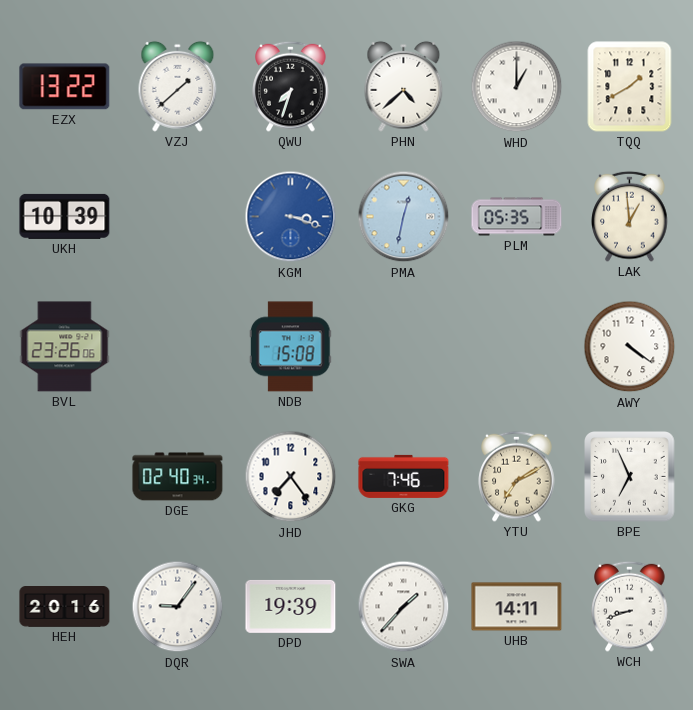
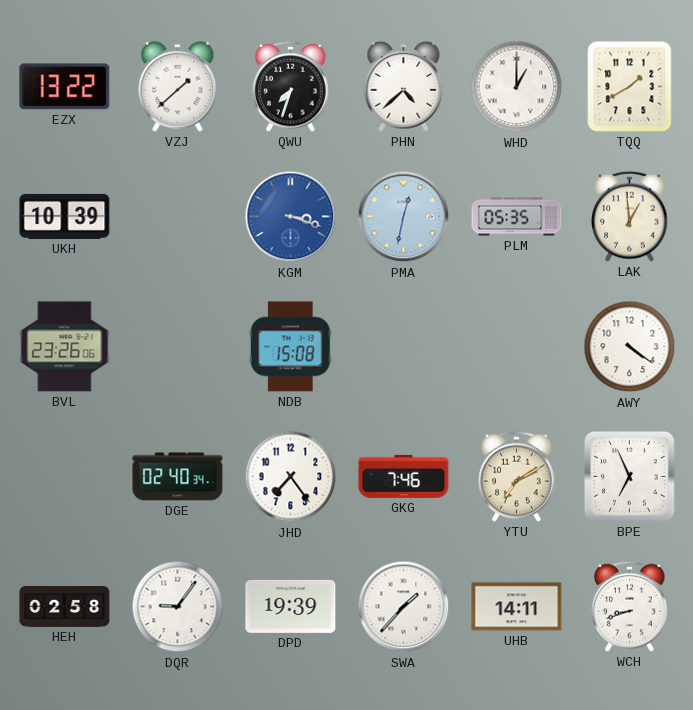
HEH: 20:16 -> 02:58 (65, 607)
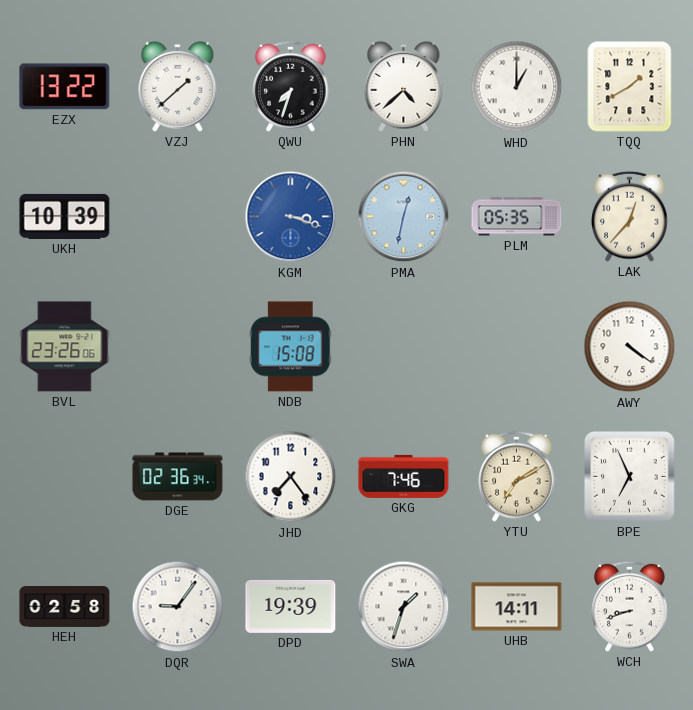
LAK: 12:59 -> 12:37 (630, 216)
DGE: 02:40 -> 02:36 (178, 477)
SWA: 1:37 -> 1:33 (404, 607)
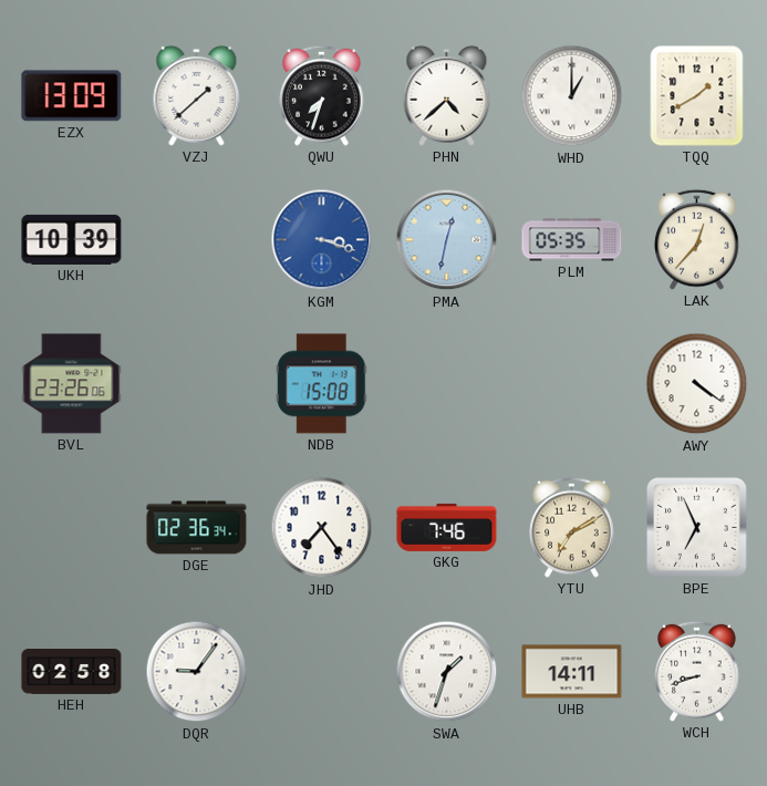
EZX: 13:22 -> 13:09 (72, 96)
DPD: 19:39 -> none (291, 606)
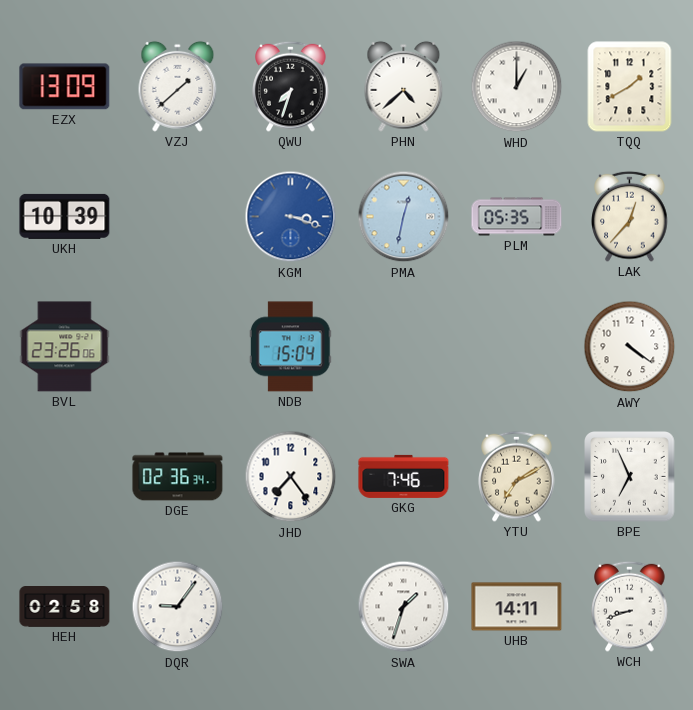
NDB: 15:08 -> 15:04 (290, 347)
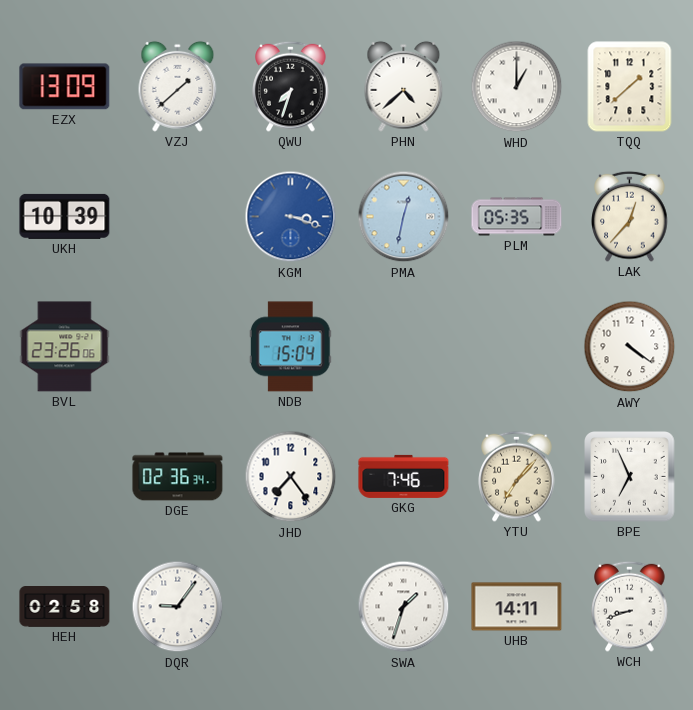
TQQ: 1:40 -> 1:38 (630, 87)
YTU: 7:10 -> 7:07 (517, 476)
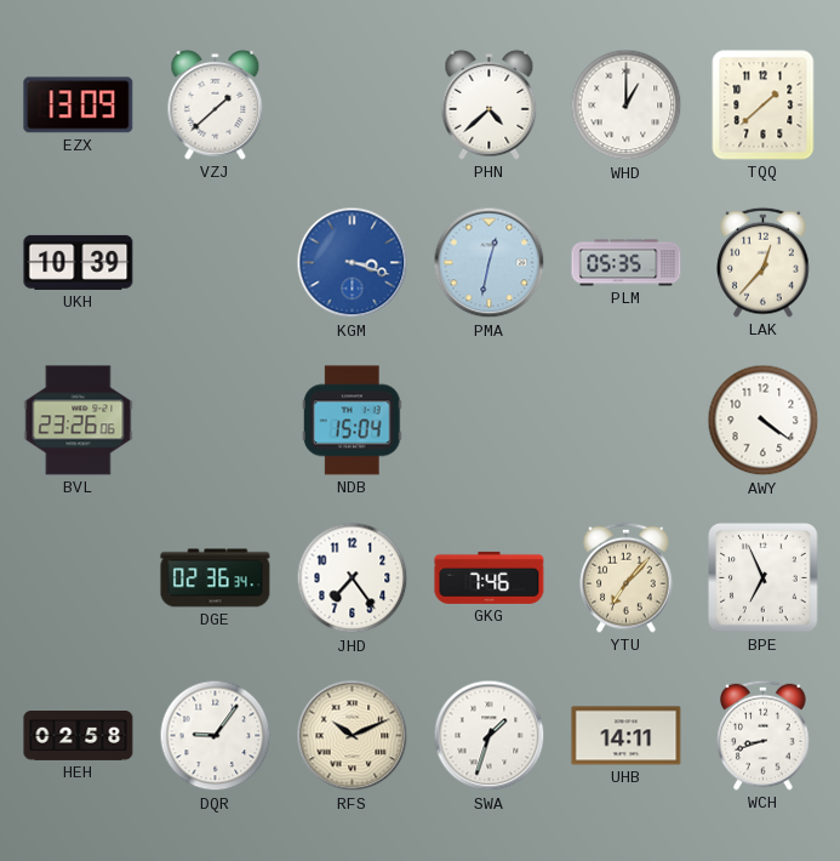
QWU: 7:33 -> none (291, 86)
RFS: none -> 10:11 (353, 736)
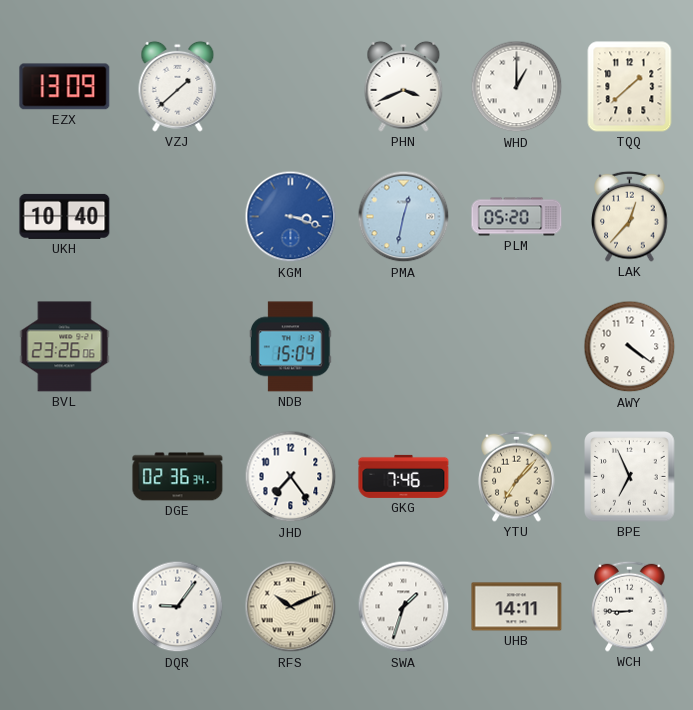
PHN: 4:38 -> 3:41 (404, 86)
UKH: 10:39 -> 10:40 (65, 216)
PLM: 05:35 -> 05:20 (517, 217)
HEH: 02:58 -> none (79, 736)
WCH: 8:42 -> 8:45 (630, 606)
